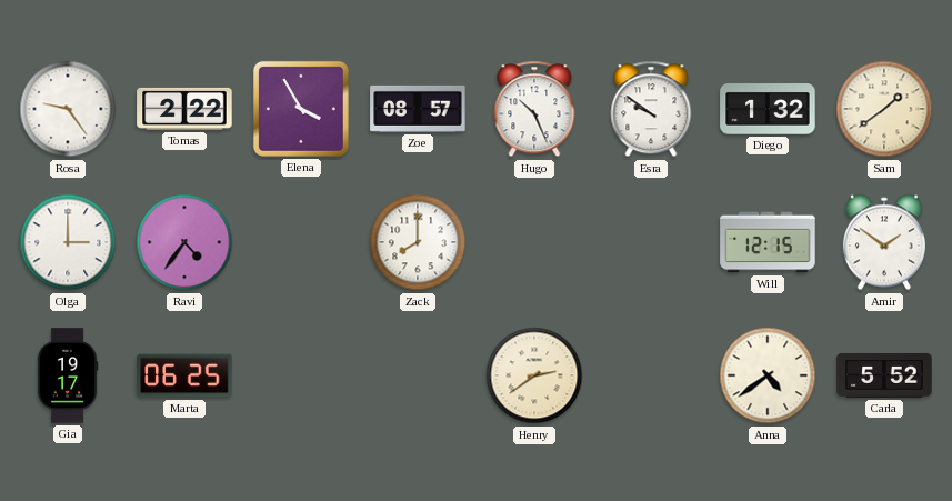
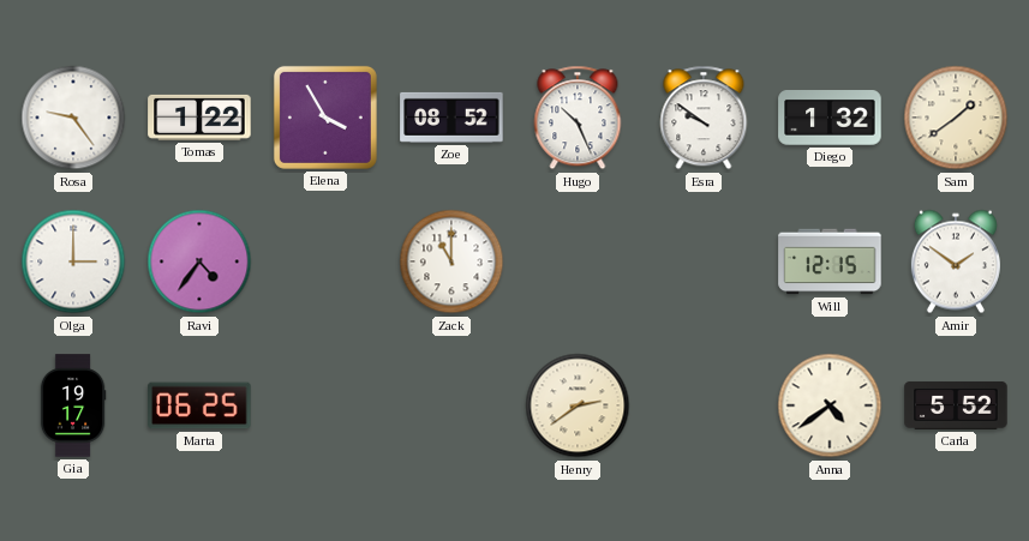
Tomas: 2:22 -> 1:22 (199, 118)
Zoe: 08:57 -> 08:52 (451, 118)
Zack: 8:00 -> 11:00 (451, 262)
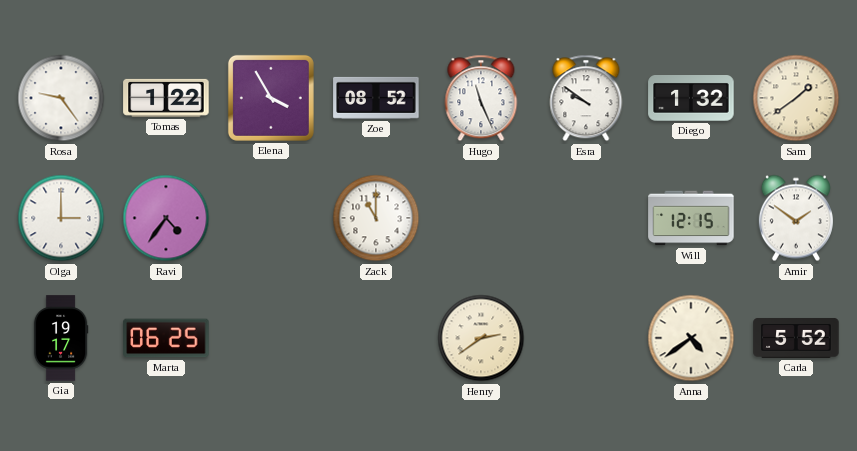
Hugo: 10:26 -> 11:26 (481, 98)
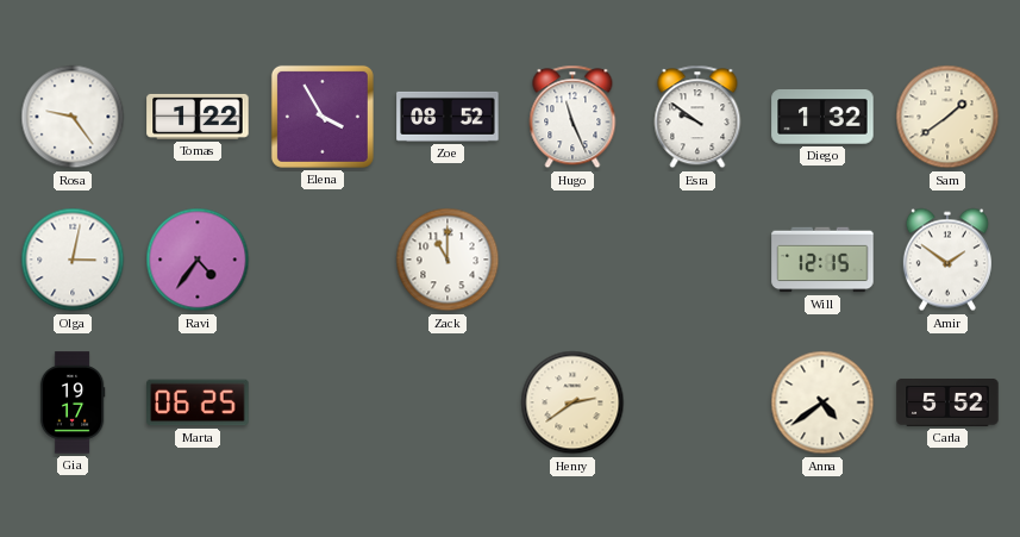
Olga: 3:00 -> 3:02 (73, 260)
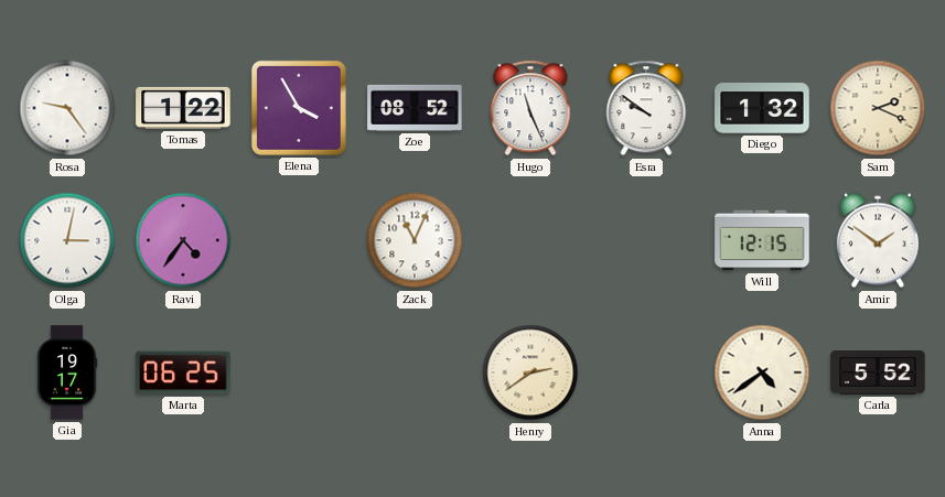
Sam: 1:39 -> 2:19 (878, 108)
Zack: 11:00 -> 11:04 (415, 240)
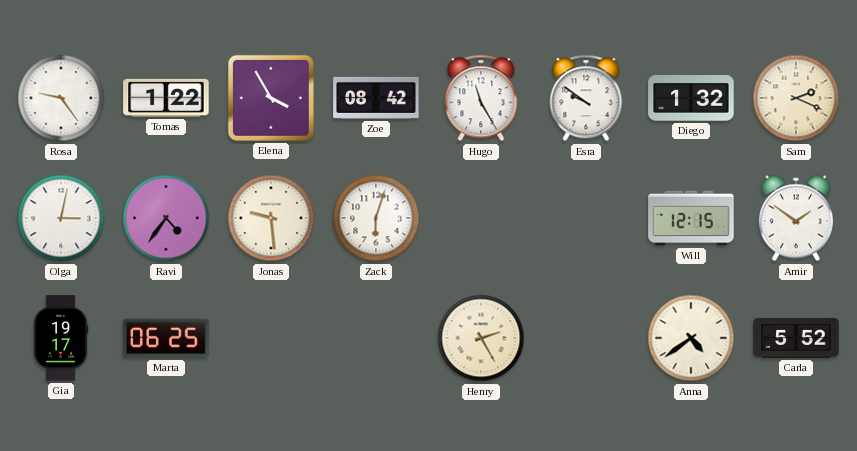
Zoe: 08:52 -> 08:42 (376, 98)
Hugo: 11:26 -> 11:25 (481, 98)
Jonas: none -> 9:29 (271, 218)
Zack: 11:04 -> 6:03 (376, 218)
Henry: 2:39 -> 2:25 (481, 338)
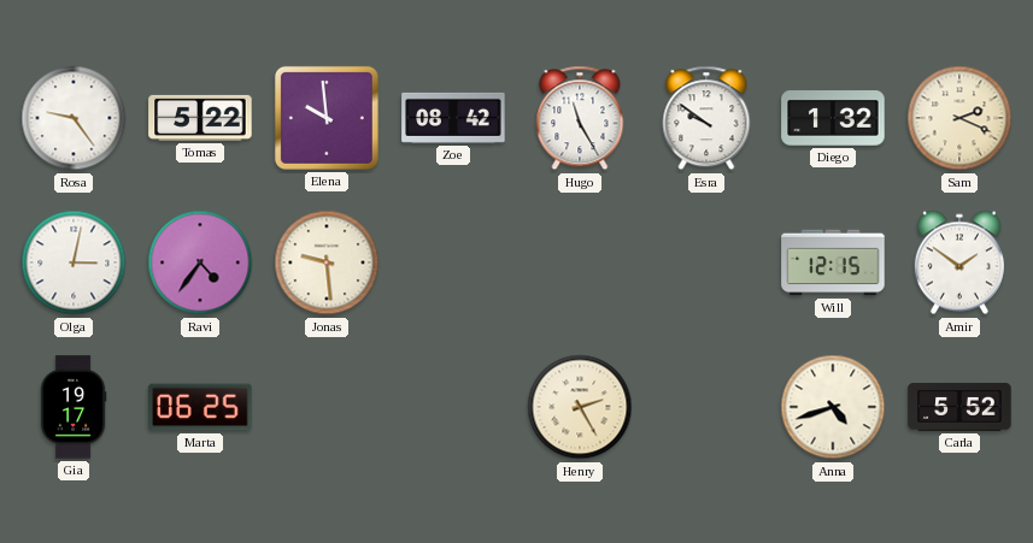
Tomas: 1:22 -> 5:22 (200, 118)
Elena: 3:55 -> 9:59 (327, 118)
Zack: 6:03 -> none (376, 218)
Anna: 4:39 -> 4:42 (833, 407)
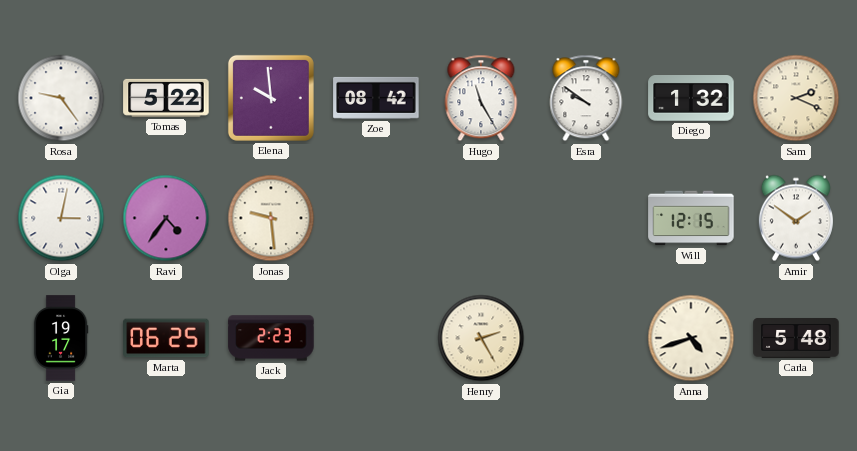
Jack: none -> 2:23 (271, 338)
Carla: 5:52 -> 5:48 (796, 338)
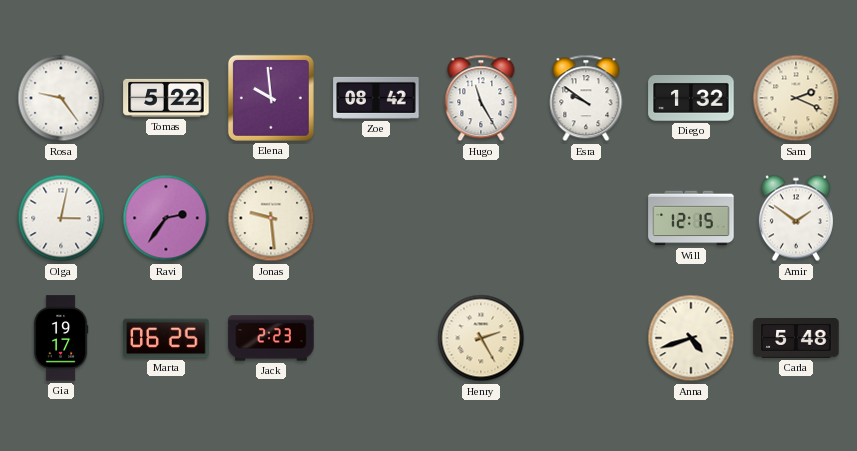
Ravi: 4:36 -> 2:36 (166, 218)
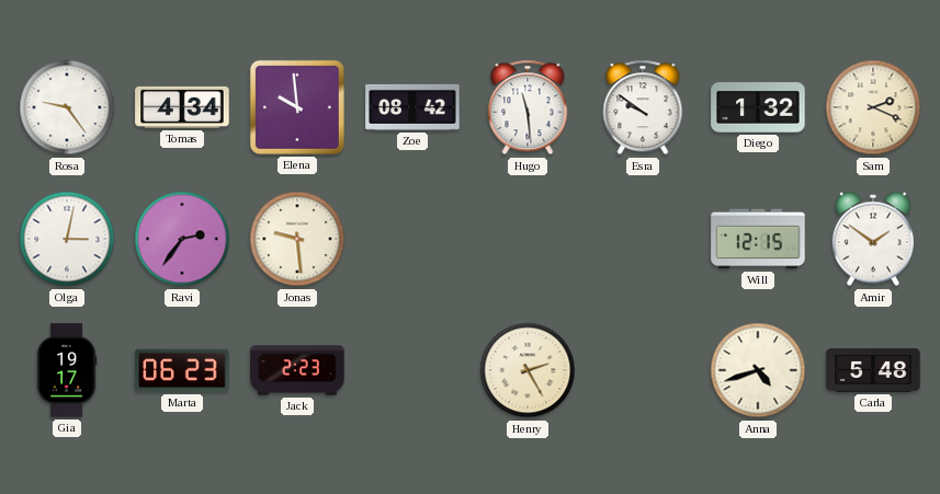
Tomas: 5:22 -> 4:34 (182, 107)
Hugo: 11:25 -> 11:29 (528, 107)
Marta: 06:25 -> 06:23 (182, 370)
